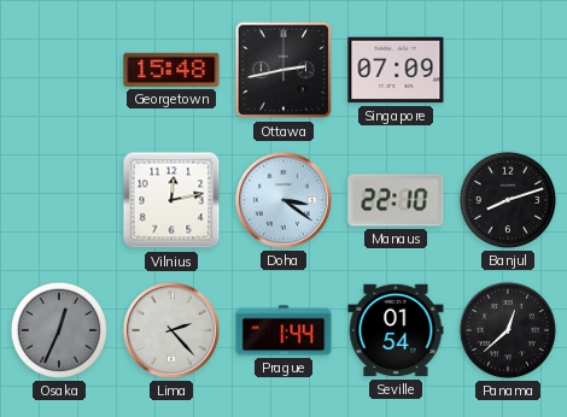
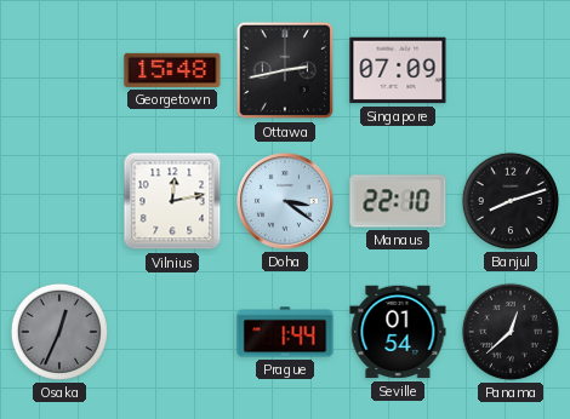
Lima: 2:23 -> none (171, 330)
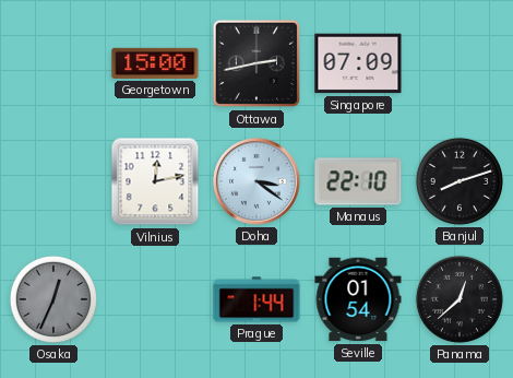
Georgetown: 15:48 -> 15:00 (155, 63)
